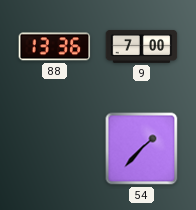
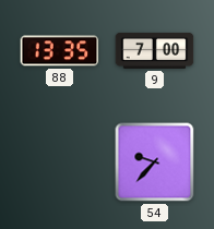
88: 13:36 -> 13:35 (60, 51)
54: 1:37 -> 9:37 (155, 162)
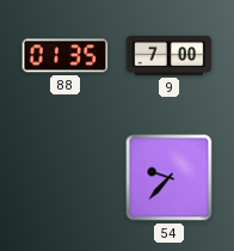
88: 13:35 -> 01:35 (66, 56)
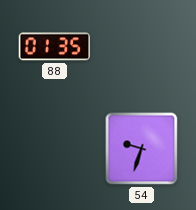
9: 7:00 -> none (170, 55)
54: 9:37 -> 9:33 (142, 149)
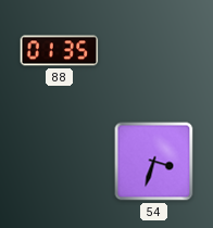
54: 9:33 -> 3:33 (154, 162)
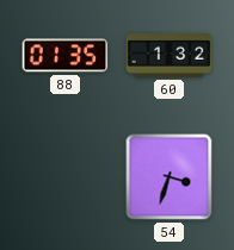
60: none -> 1:32 (170, 56)
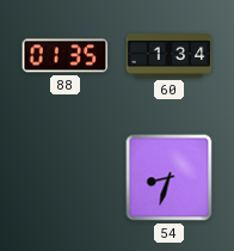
60: 1:32 -> 1:34 (170, 56)
54: 3:33 -> 8:33 (170, 178)
